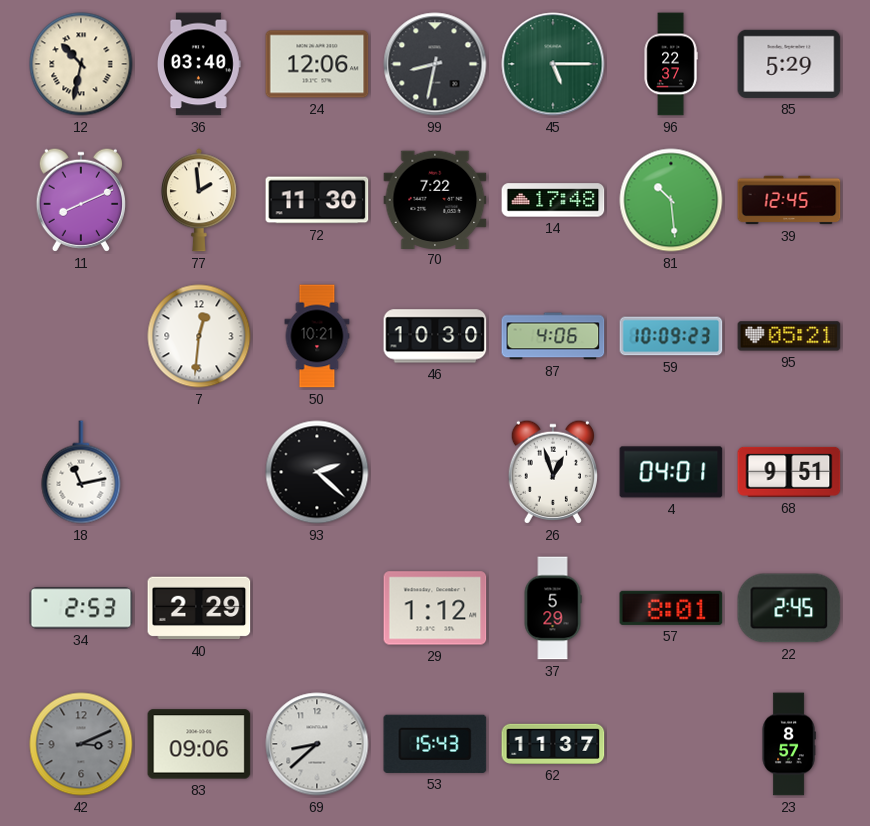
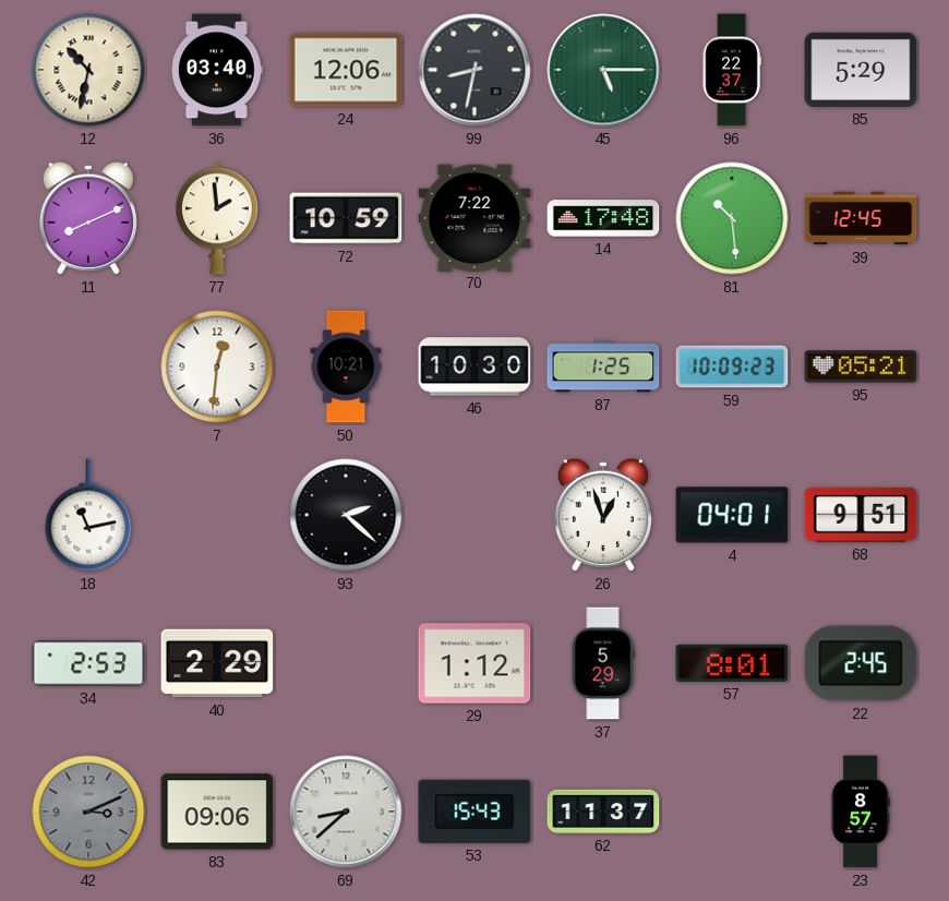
72: 11:30 -> 10:59 (346, 218)
87: 4:06 -> 1:25 (603, 367)
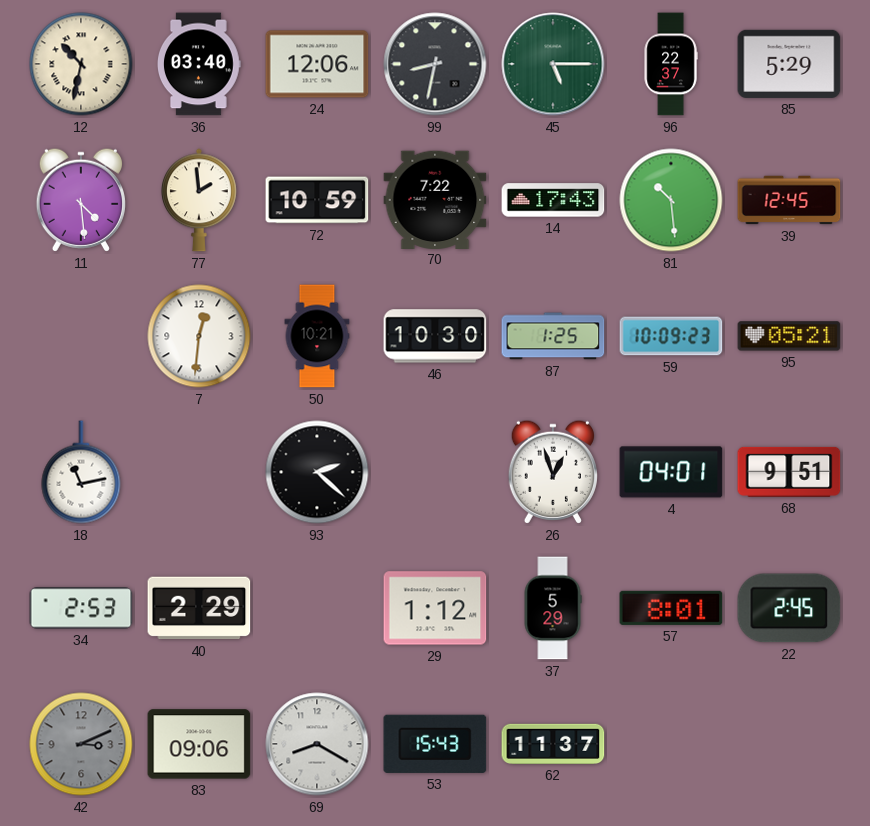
11: 8:11 -> 4:29 (81, 200)
14: 17:48 -> 17:43 (553, 200)
69: 8:38 -> 8:20 (317, 744)
23: 8:57 -> none (861, 812)
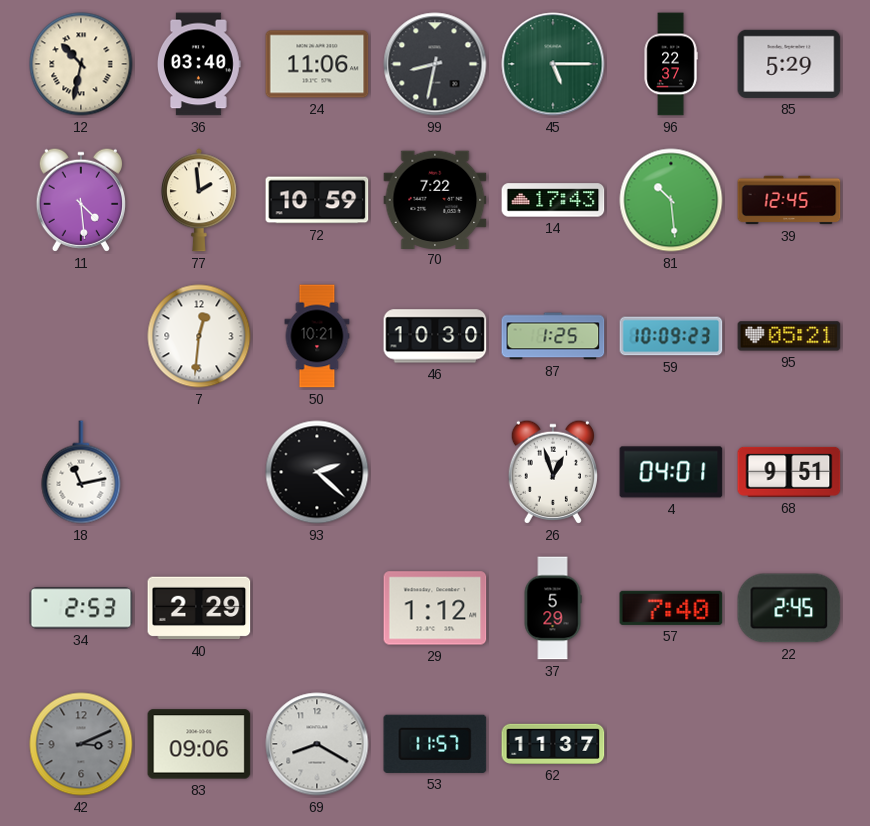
24: 12:06 -> 11:06 (317, 64)
57: 8:01 -> 7:40 (671, 608)
53: 15:43 -> 11:57 (435, 744)
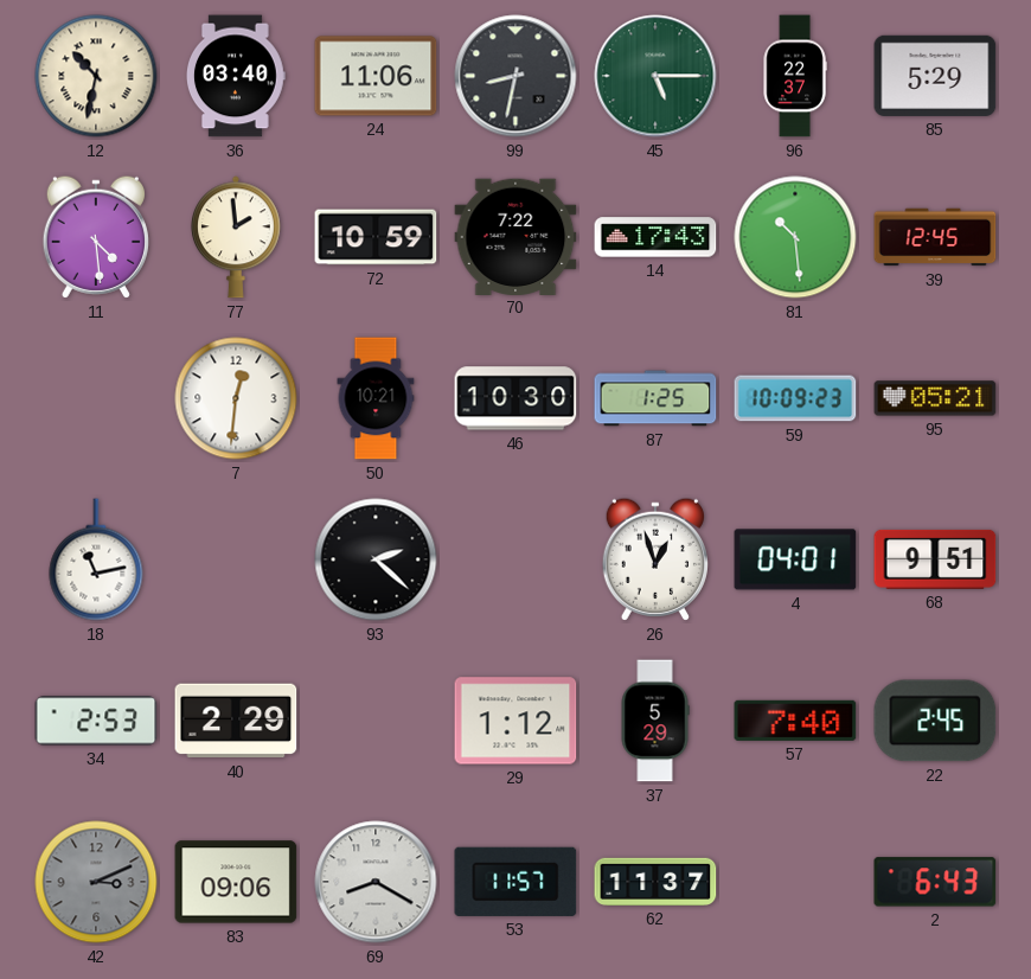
2: none -> 6:43 (935, 882)
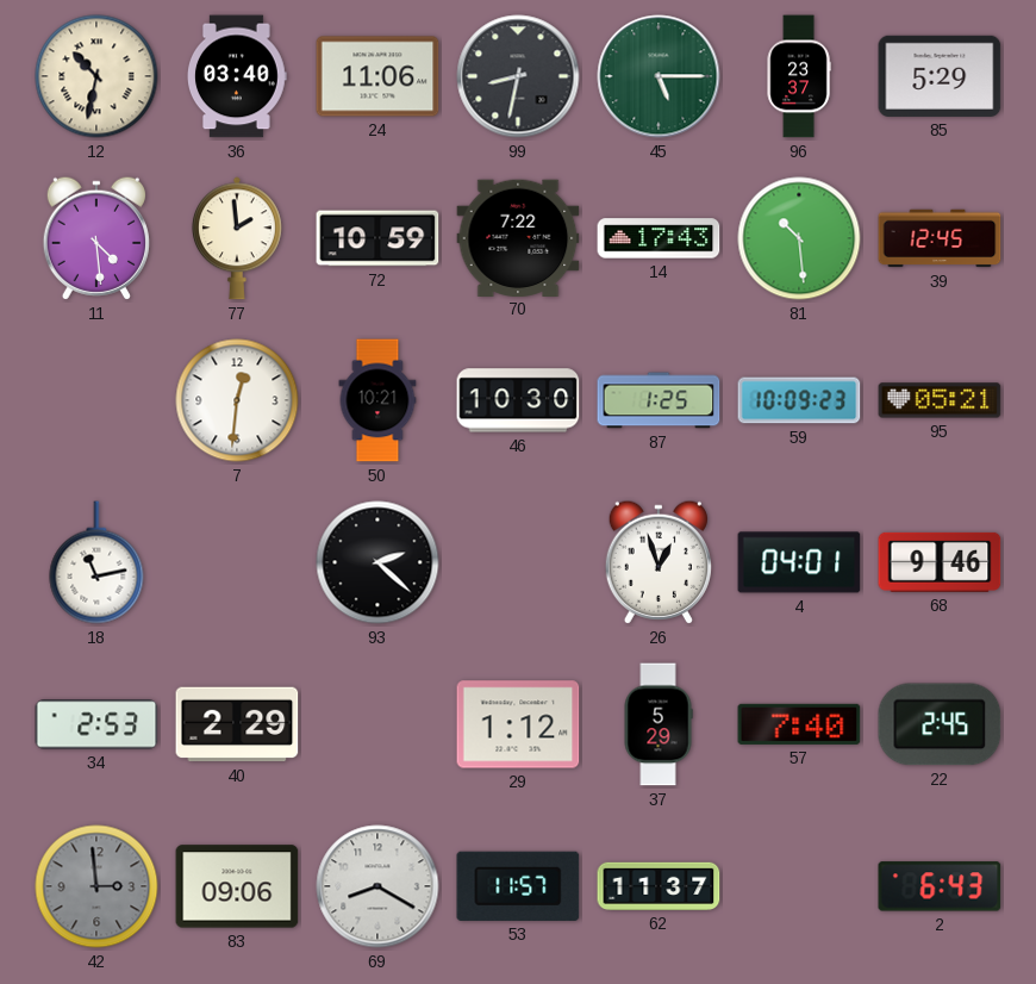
96: 22:37 -> 23:37 (799, 76)
68: 9:51 -> 9:46 (940, 562)
42: 3:11 -> 2:59 (96, 886)
